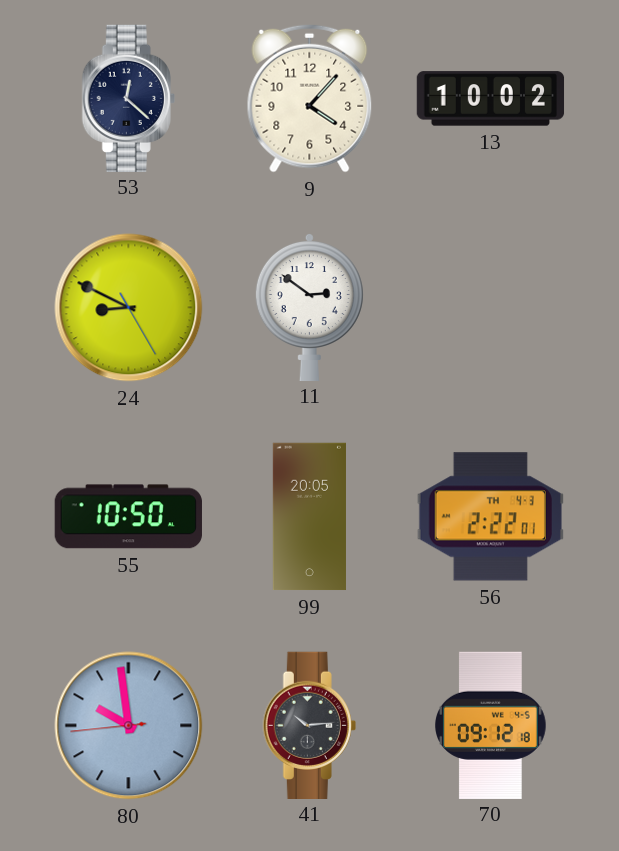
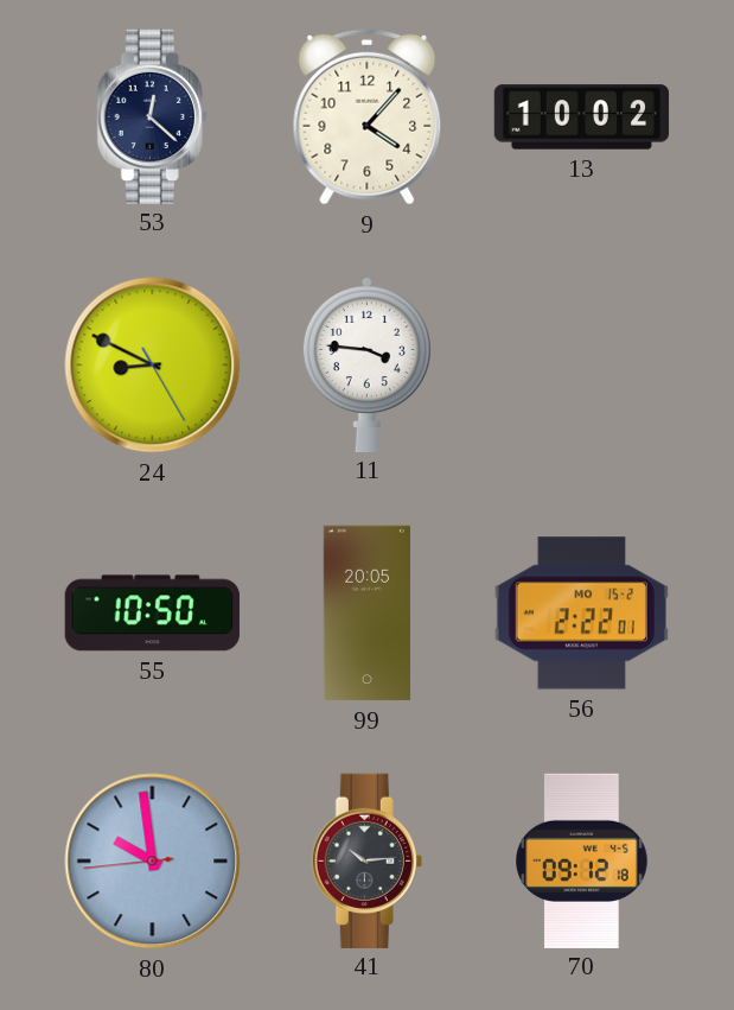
11: 2:51 -> 3:46 (366, 363)
56 date: TH 4-3 -> MO 15-2 (581, 614)
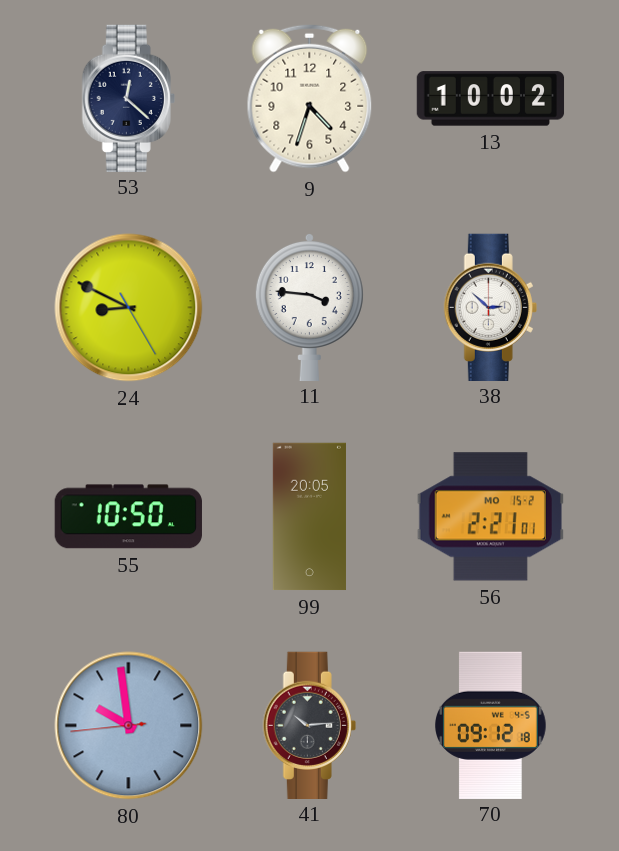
9: 4:07 -> 4:33 (310, 98)
38: none -> 2:52 (490, 307)
56: 2:22 -> 2:21 (490, 517)
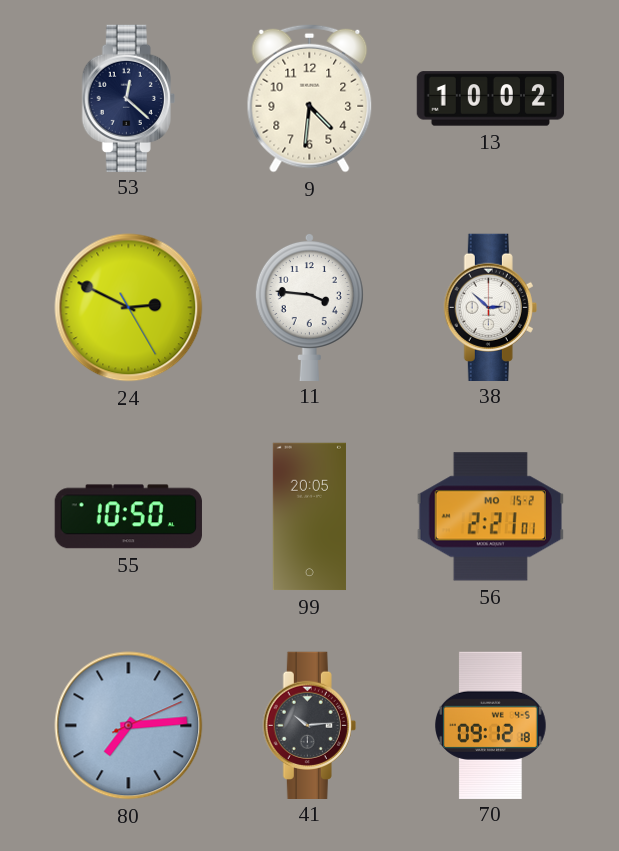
9: 4:33 -> 4:31 (310, 98)
24: 8:49 -> 2:49 (129, 308)
80: 9:58 -> 7:14 (129, 726)
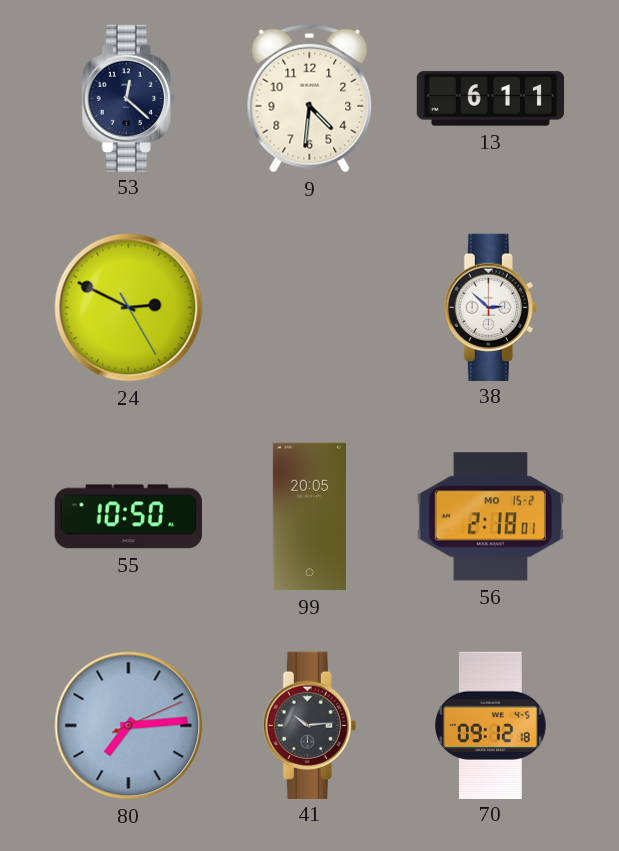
13: 10:02 -> 6:11 (491, 99)
11: 3:46 -> none (309, 306)
56: 2:21 -> 2:18 (490, 517)
